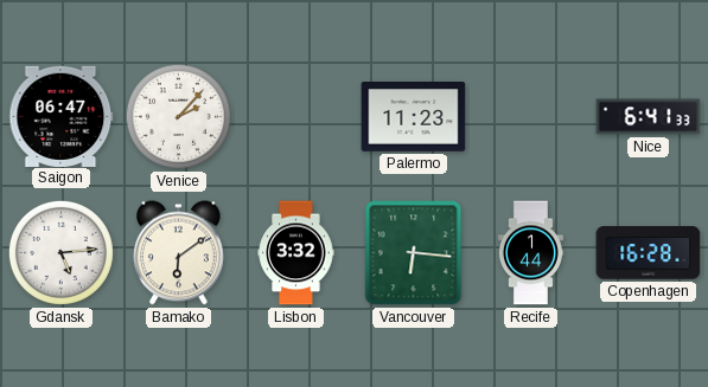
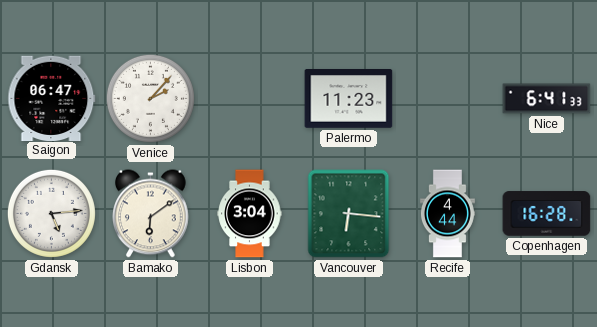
Lisbon: 3:32 -> 3:04 (250, 214)
Recife: 1:44 -> 4:44 (447, 214)
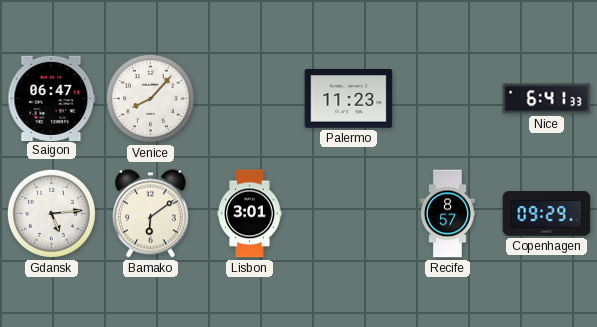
Venice: 2:07 -> 8:07 (150, 98)
Lisbon: 3:04 -> 3:01 (250, 214)
Vancouver: 6:16 -> none (349, 214)
Recife: 4:44 -> 8:57 (447, 214)
Copenhagen: 16:28 -> 09:29 (547, 214)
